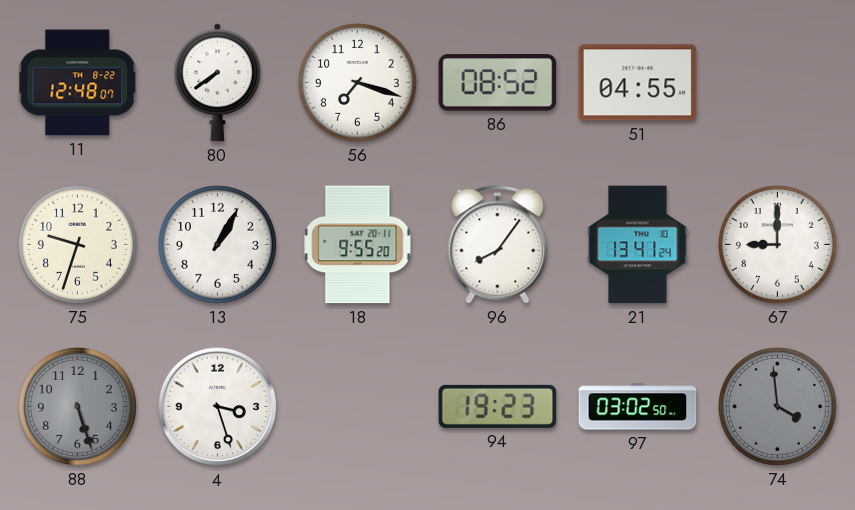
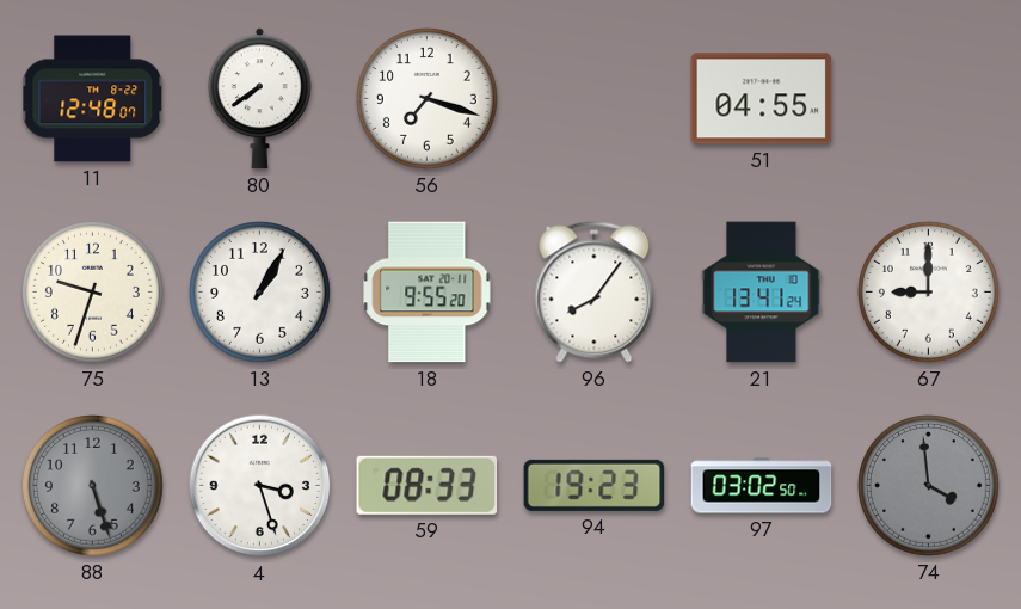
86: 08:52 -> none (498, 83)
59: none -> 08:33 (428, 485)
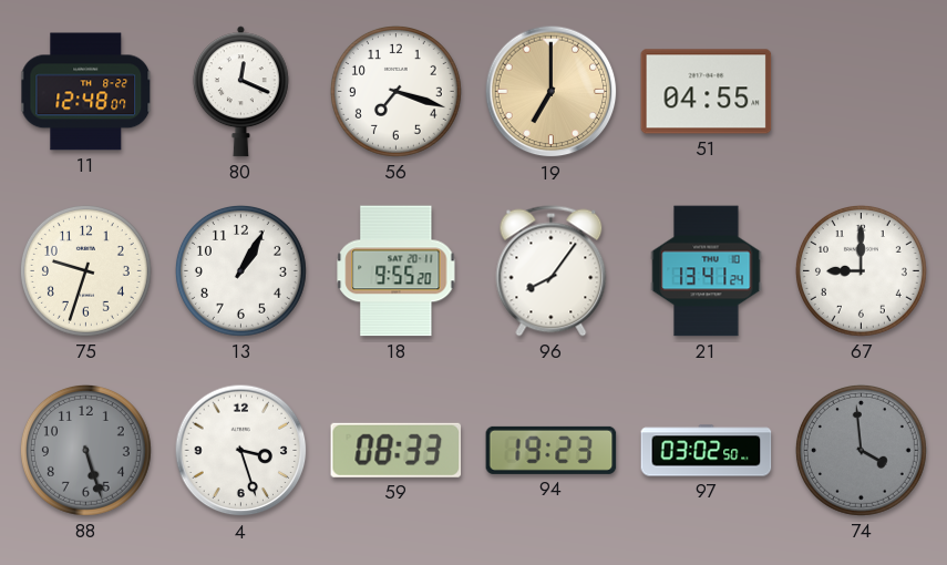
80: 7:39 -> 12:19 (240, 92)
19: none -> 7:00 (552, 92)
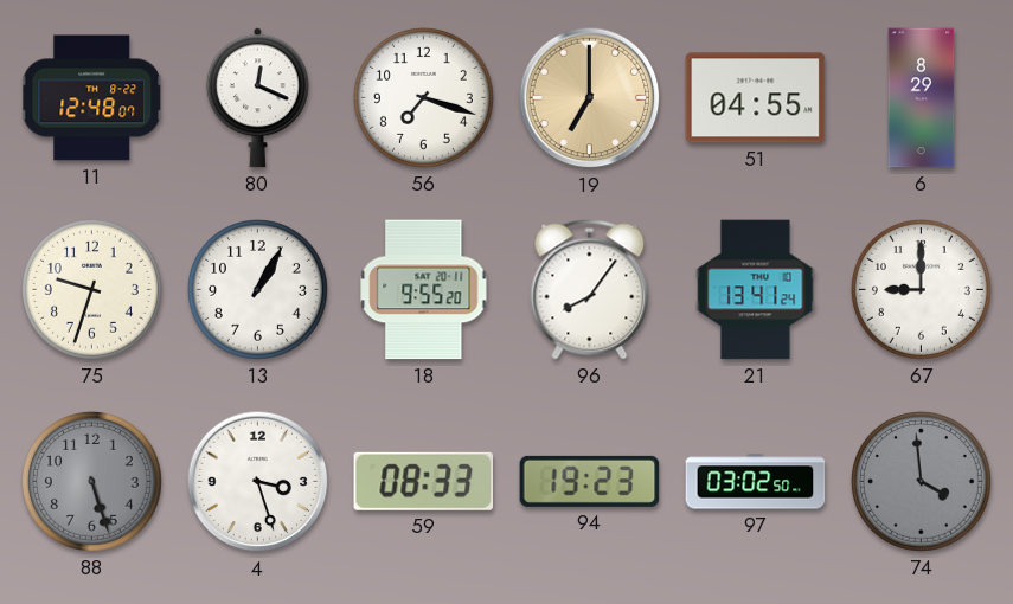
6: none -> 8:29 (922, 98)
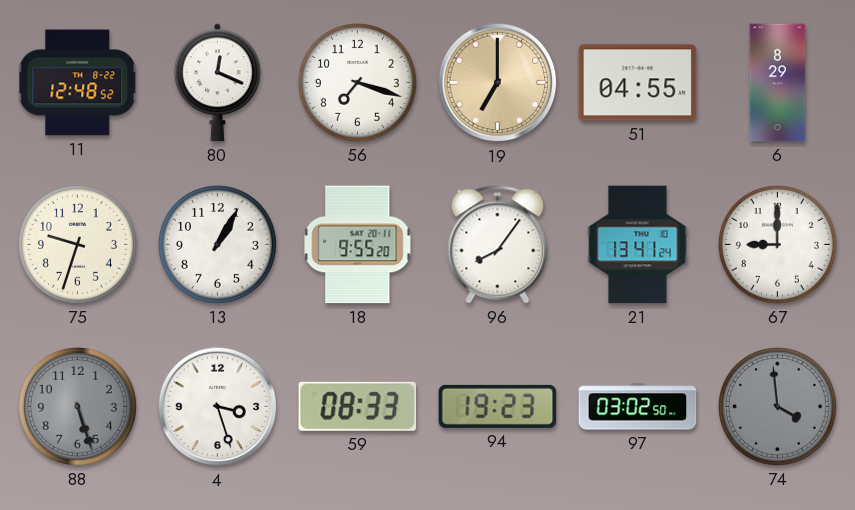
11: 12:48:07 -> 12:48:52 (78, 83)
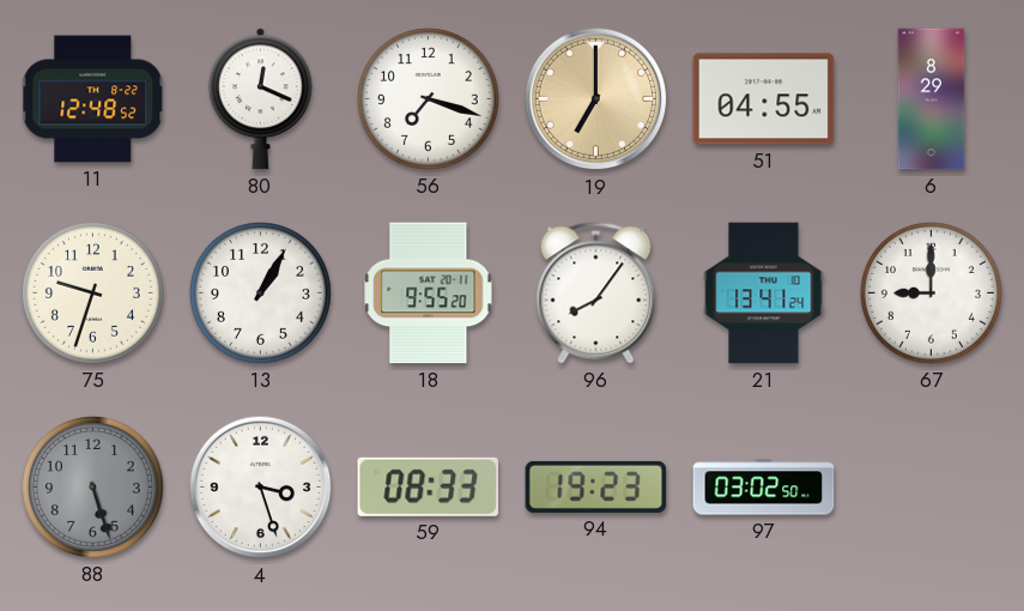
74: 3:59 -> none (777, 406)
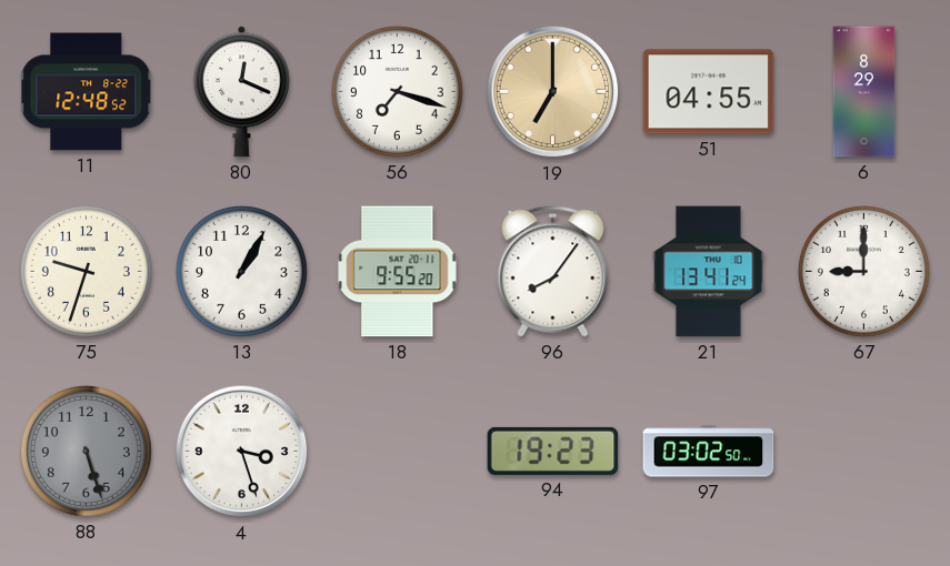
59: 08:33 -> none (429, 486)
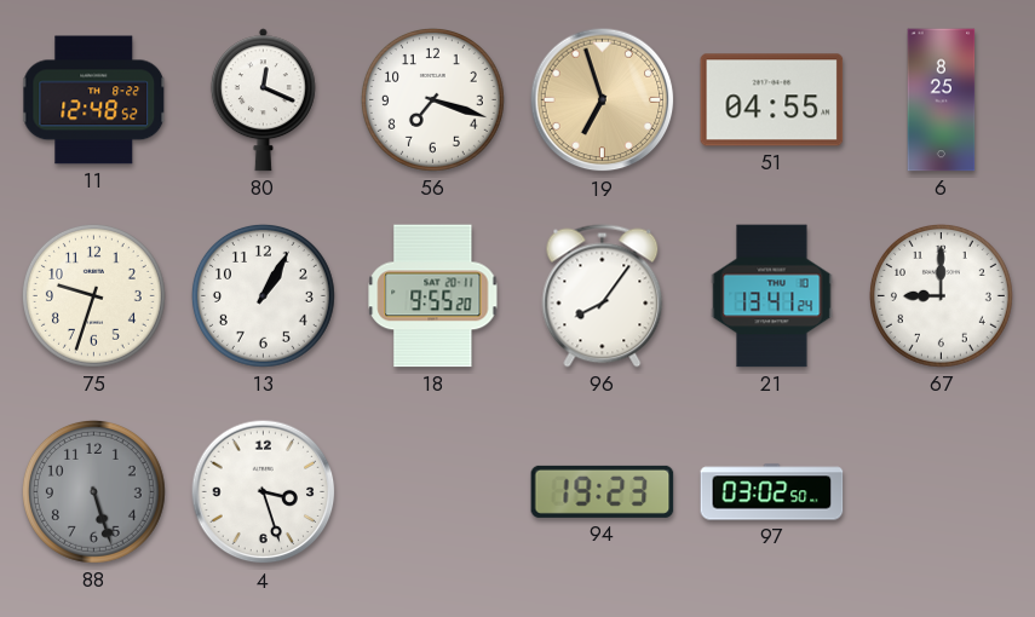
19: 7:00 -> 6:57 (603, 100)
6: 8:29 -> 8:25 (942, 100)
